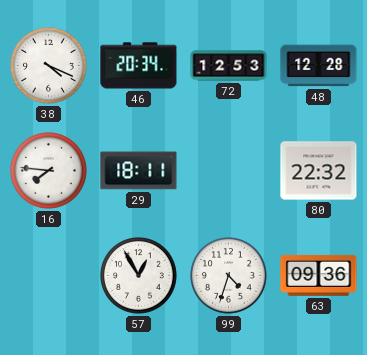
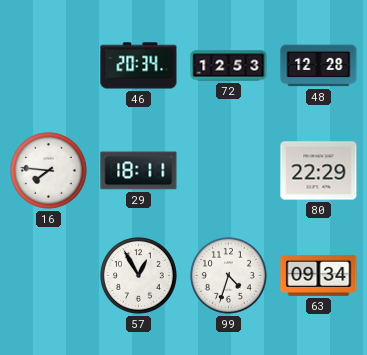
38: 4:19 -> none (49, 66)
80: 22:32 -> 22:29 (319, 171)
63: 09:36 -> 09:34 (319, 275)
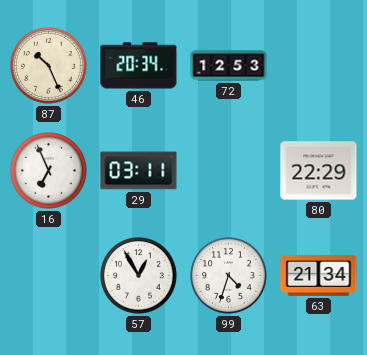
87: none -> 10:26 (49, 66)
48: 12:28 -> none (319, 66)
16: 7:46 -> 6:56 (49, 171)
29: 18:11 -> 03:11 (139, 171)
63: 09:34 -> 21:34 (319, 275)
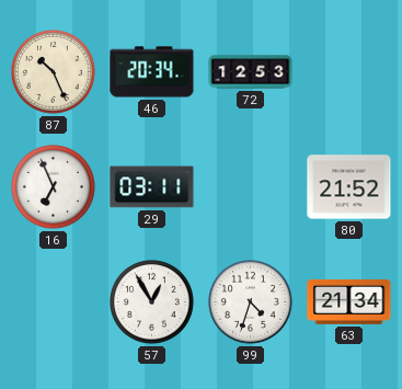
80: 22:29 -> 21:52 (349, 187)
